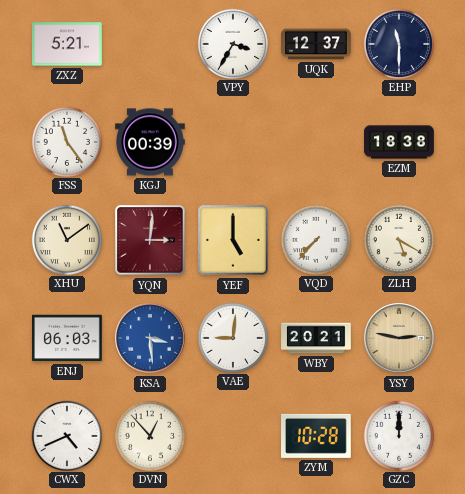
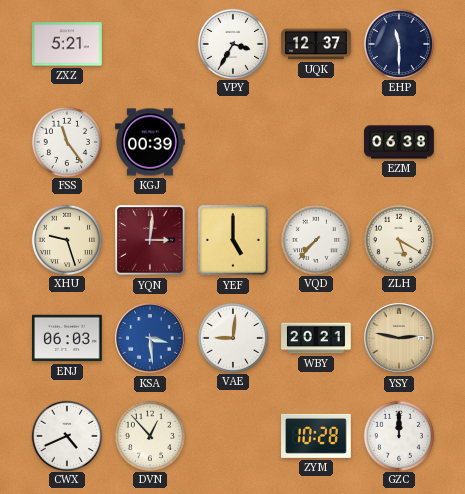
EZM: 18:38 -> 06:38 (399, 142)
XHU: 11:09 -> 9:27 (66, 239)
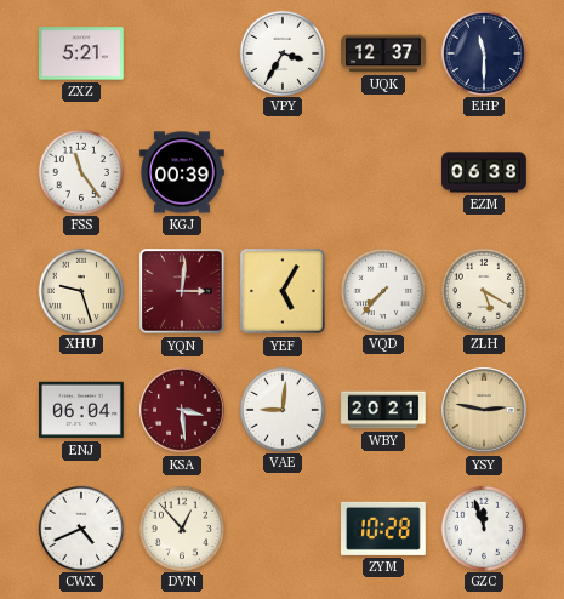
YEF: 5:00 -> 5:05 (283, 291)
ENJ: 06:03 -> 06:04 (82, 410)
KSA dial: blue -> burgundy (182, 410)
GZC: 12:00 -> 11:57 (483, 527)
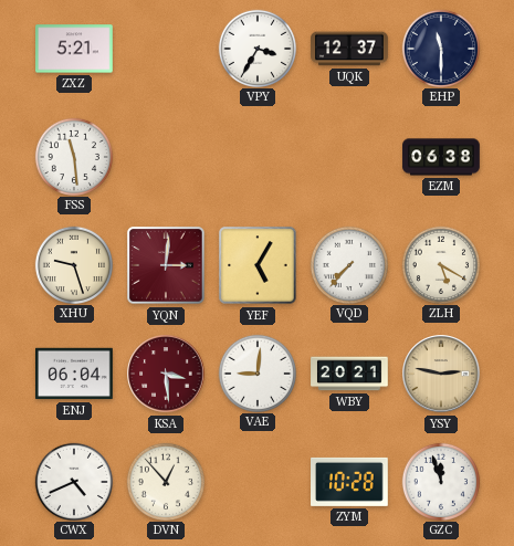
FSS: 11:24 -> 11:29 (73, 156)
KGJ: 00:39 -> none (183, 172)
